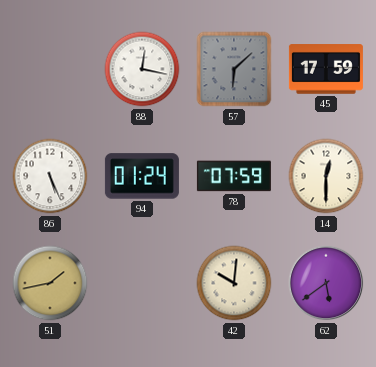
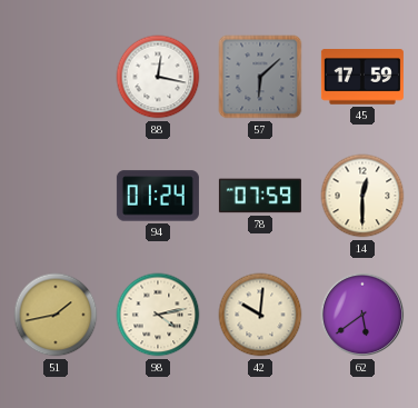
86: 5:26 -> none (50, 176)
98: none -> 4:13 (158, 315)
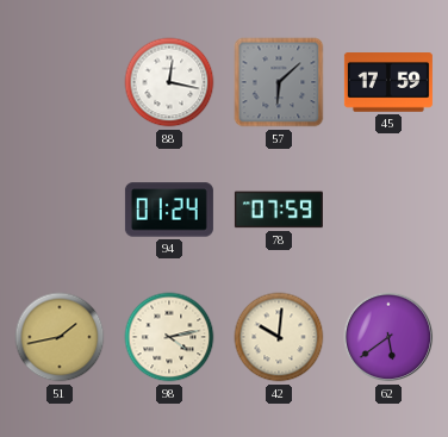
14: 12:30 -> none (362, 196)
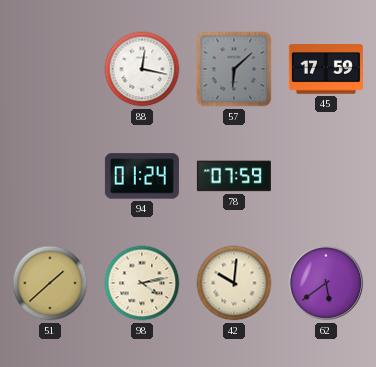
51: 1:43 -> 1:38 (50, 283)
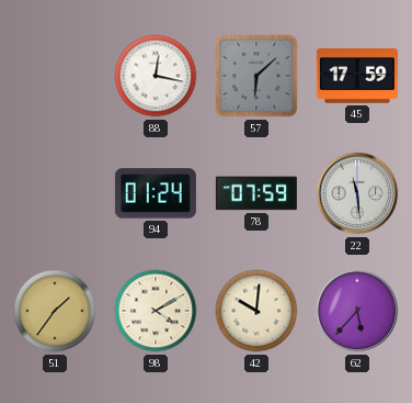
22: none -> 11:29 (357, 193)
51: 1:38 -> 1:36 (55, 311)
98: 4:13 -> 4:10 (156, 311)
62: 5:39 -> 5:37 (357, 311)
